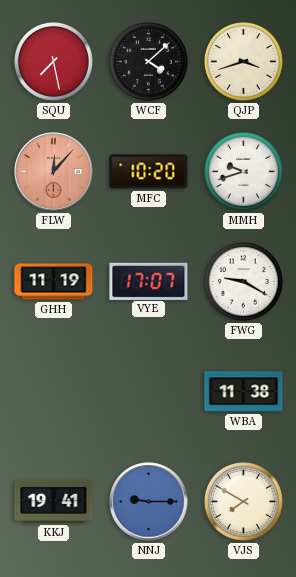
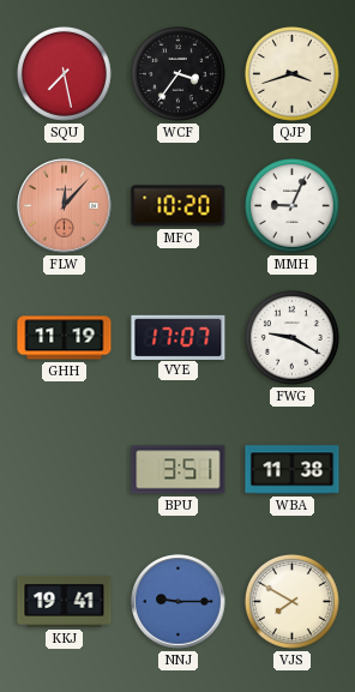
WCF: 4:08 -> 3:36 (177, 73)
MMH: 9:42 -> 9:04 (291, 205)
BPU: none -> 3:51 (179, 470)
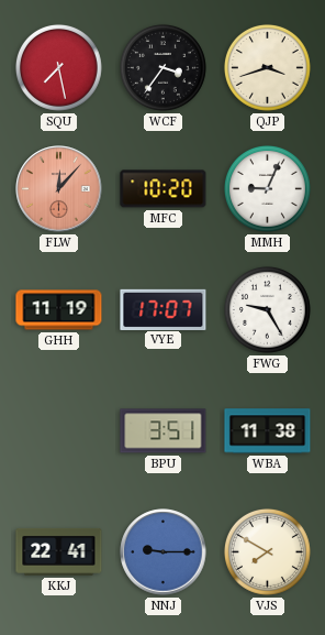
FWG: 9:20 -> 9:25 (267, 309)
KKJ: 19:41 -> 22:41 (59, 551)
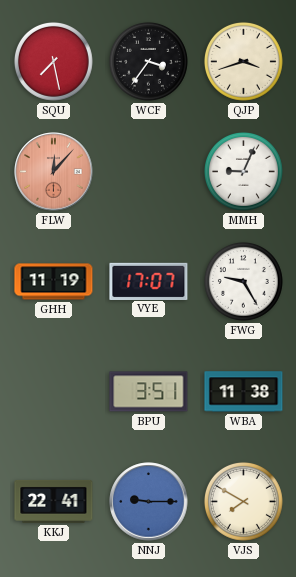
MFC: 10:20 -> none (164, 189)
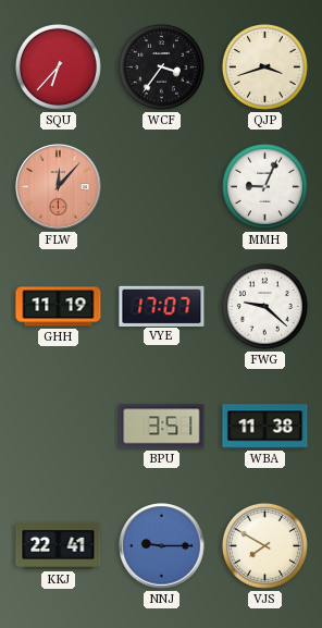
SQU: 7:28 -> 6:37 (58, 66)
FWG: 9:25 -> 9:22 (264, 306)
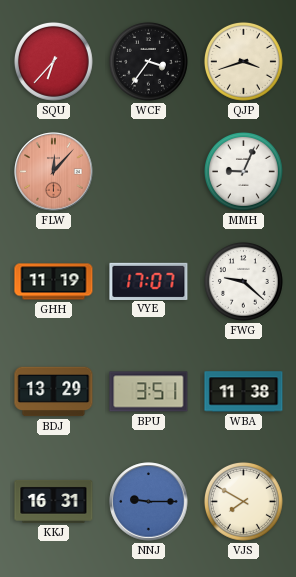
BDJ: none -> 13:29 (54, 392)
KKJ: 22:41 -> 16:31 (54, 501)
